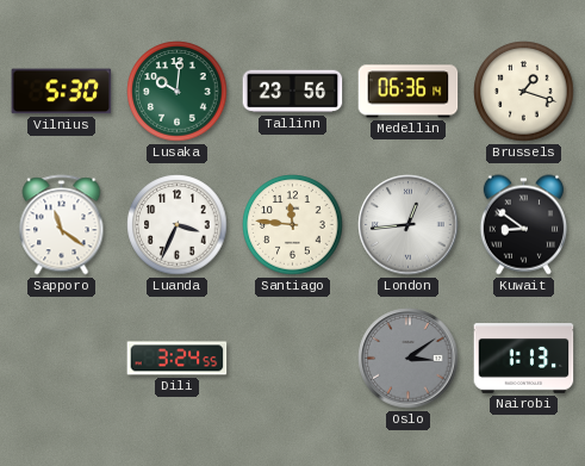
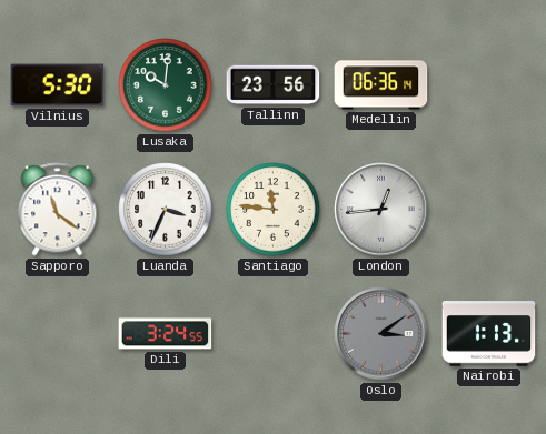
Brussels: 1:18 -> none (524, 92)
Kuwait: 8:51 -> none (523, 225)
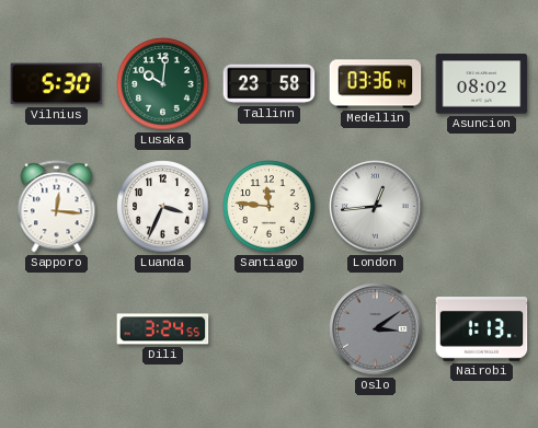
Tallinn: 23:56 -> 23:58 (270, 84)
Medellin: 06:36 -> 03:36 (376, 84)
Asuncion: none -> 08:02 (482, 84)
Sapporo: 11:21 -> 12:16 (57, 207)
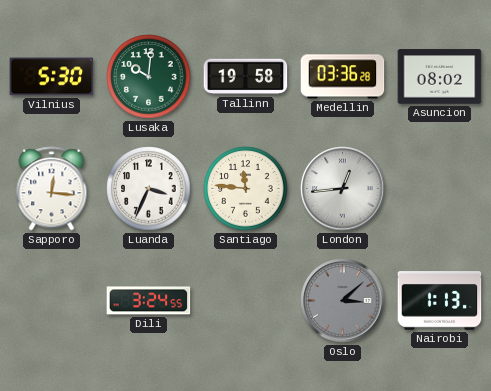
Tallinn: 23:58 -> 19:58 (246, 77)
Medellin: 03:36:14 -> 03:36:28 (343, 77)
Oslo: 3:09 -> 3:08 (343, 301)
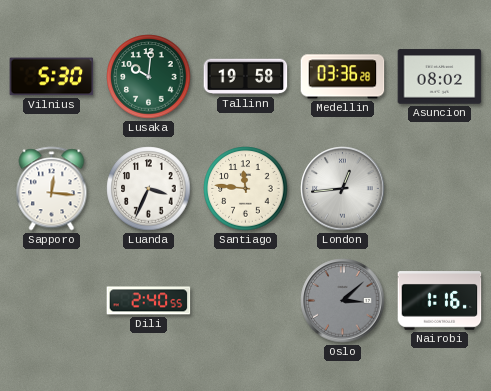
Dili: 3:24 -> 2:40 (149, 301)
Nairobi: 1:13 -> 1:16 (440, 301)
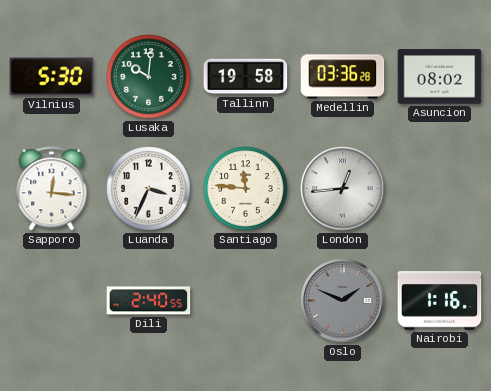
Oslo: 3:08 -> 1:49 (343, 301)
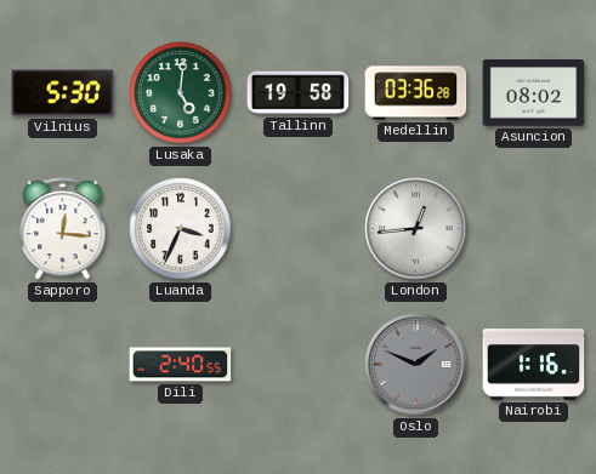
Lusaka: 10:01 -> 5:01 (181, 93)
Santiago: 11:46 -> none (246, 189)
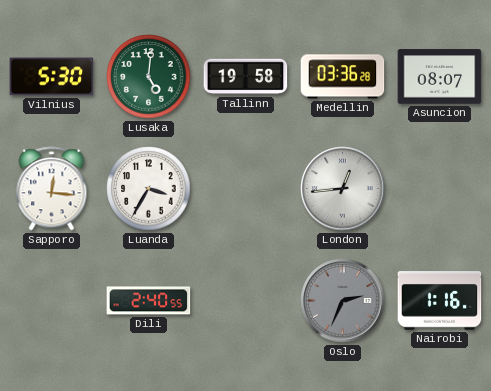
Asuncion: 08:02 -> 08:07 (440, 77)
Luanda: 3:34 -> 3:35 (149, 189)
Oslo: 1:49 -> 2:34 (343, 301)
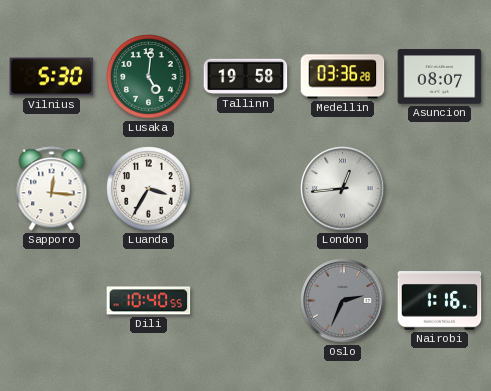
Dili: 2:40 -> 10:40 (149, 301)
